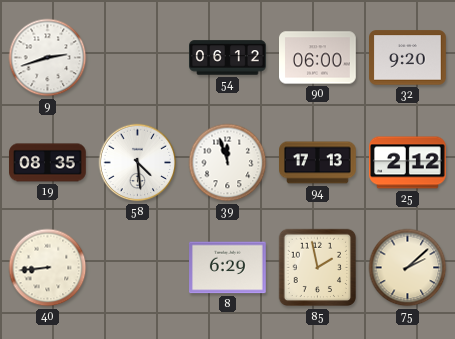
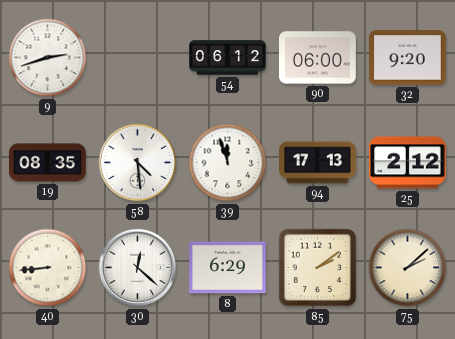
30: none -> 12:22 (138, 268)
85: 1:58 -> 2:09 (318, 268)
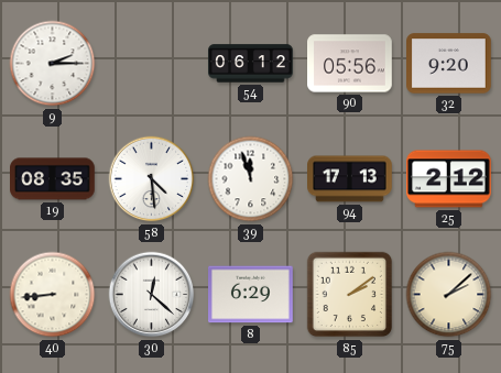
9: 2:42 -> 2:15 (53, 64)
90: 06:00 -> 05:56 (350, 64)
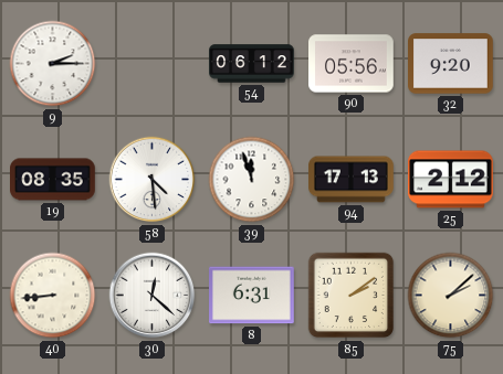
8: 6:29 -> 6:31 (252, 296)
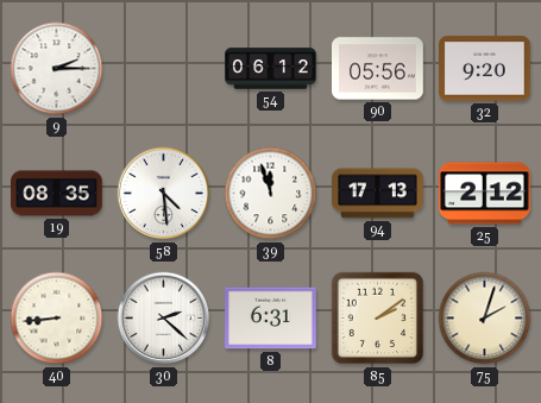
30: 12:22 -> 2:22 (164, 319)
75: 2:08 -> 2:03 (485, 319)
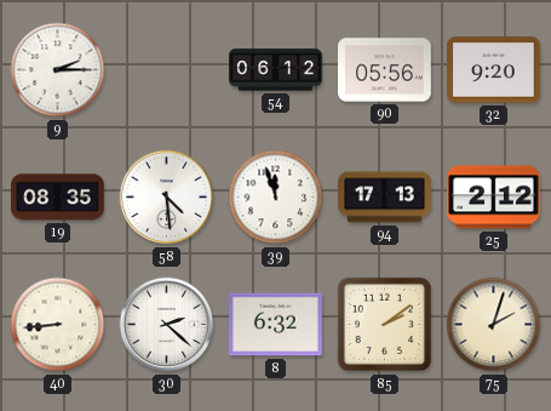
8: 6:31 -> 6:32 (276, 325)
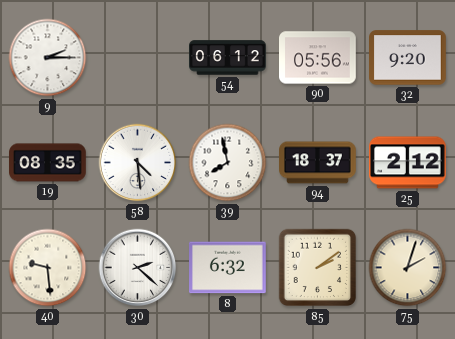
39: 11:57 -> 7:58 (228, 163)
94: 17:13 -> 18:37 (318, 163)
40: 8:44 -> 9:29 (48, 268)
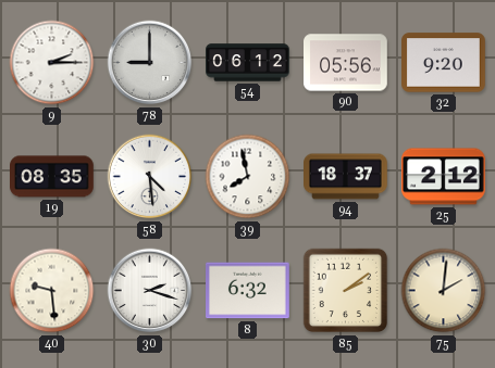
78: none -> 9:00 (150, 63)
30: 2:22 -> 2:18 (150, 291)
75: 2:03 -> 2:01 (444, 291)
